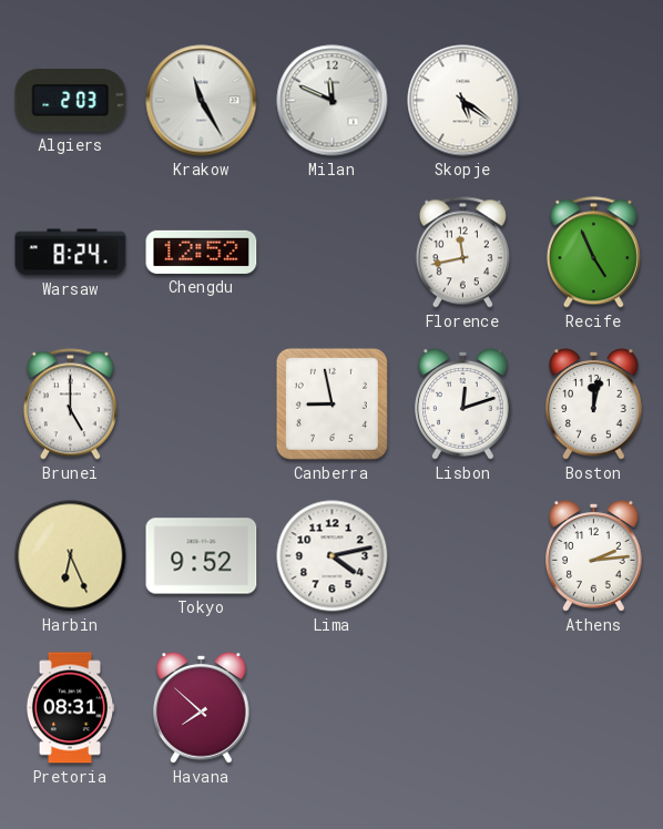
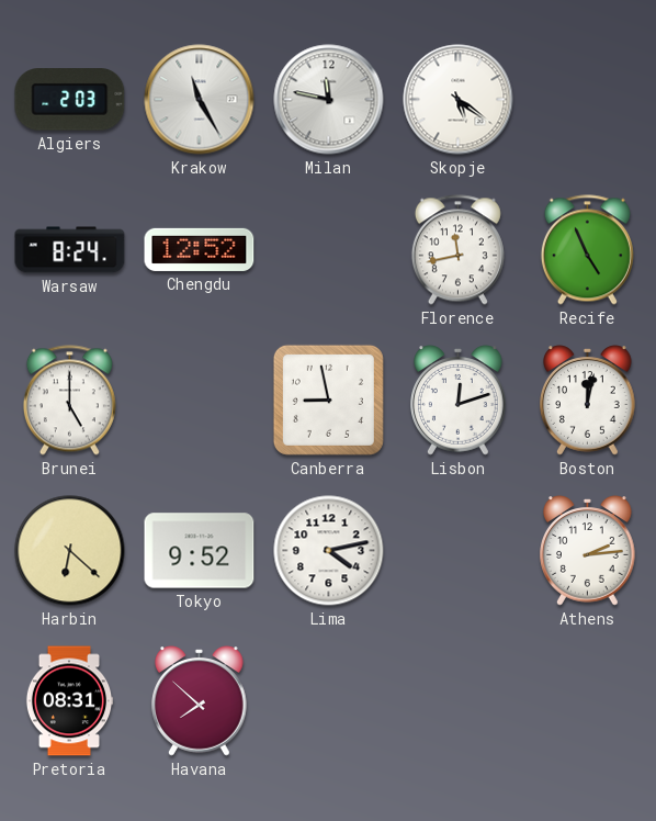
Milan: 11:49 -> 11:47 (329, 100)
Harbin: 6:26 -> 6:22 (70, 551)
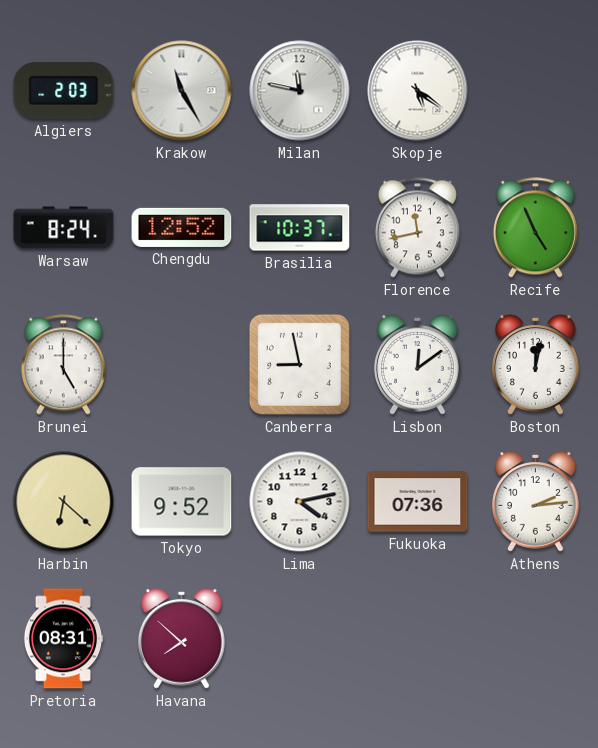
Brasilia: none -> 10:37 (300, 228)
Lisbon: 12:12 -> 12:09 (418, 365)
Fukuoka: none -> 07:36 (418, 502)
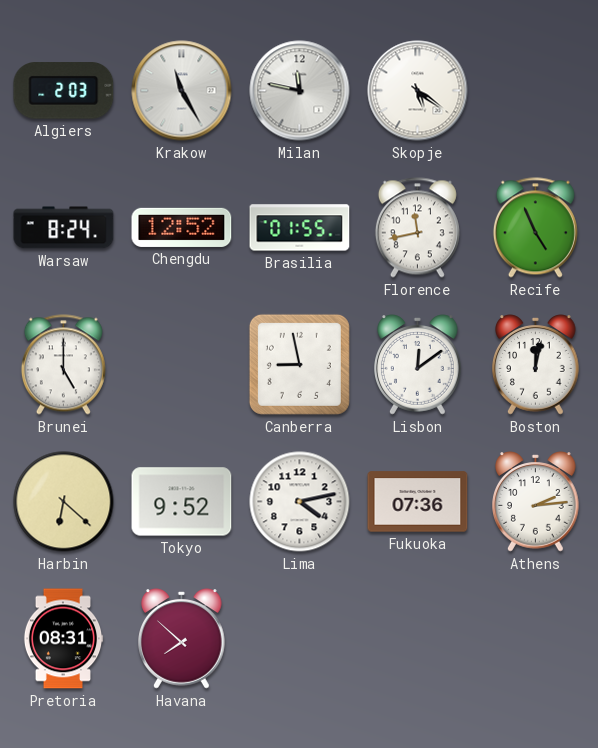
Brasilia: 10:37 -> 01:55 (300, 228)
